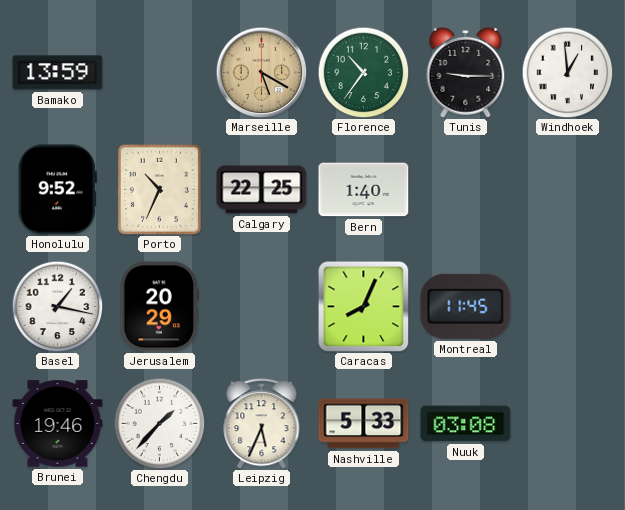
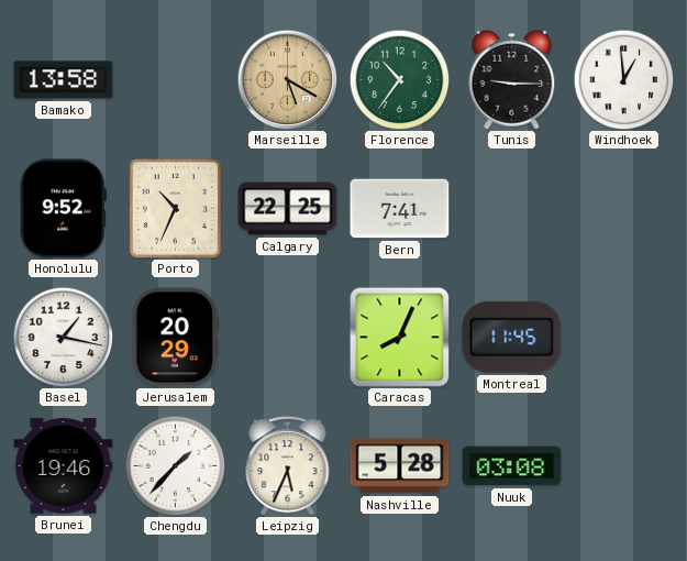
Bamako: 13:59 -> 13:58 (64, 80)
Bern: 1:40 -> 7:41 (400, 209)
Nashville: 5:33 -> 5:28 (400, 466)
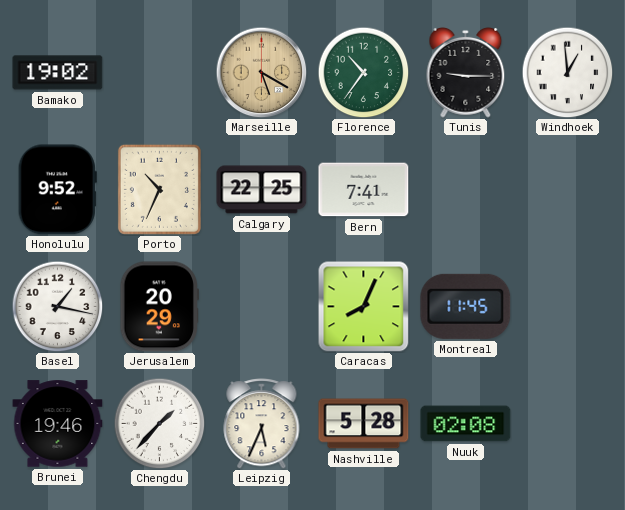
Bamako: 13:58 -> 19:02 (58, 73)
Nuuk: 03:08 -> 02:08 (466, 424)
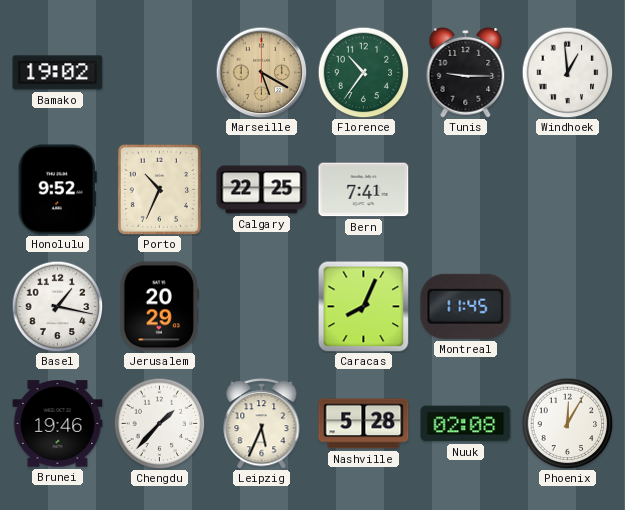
Phoenix: none -> 12:05 (567, 423)
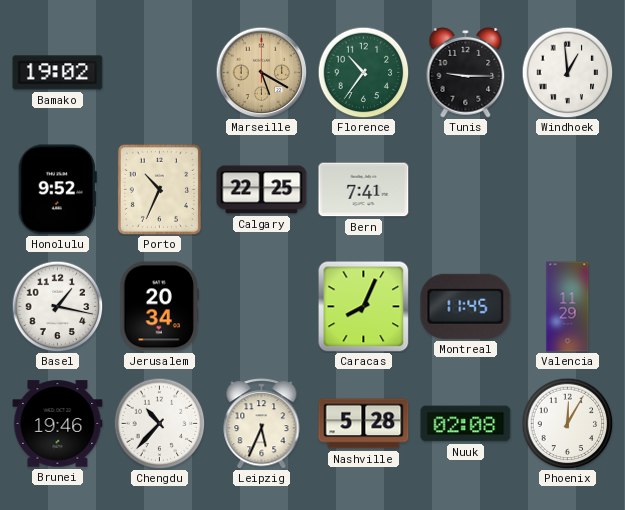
Jerusalem: 20:29 -> 20:34 (160, 307)
Valencia: none -> 11:29 (568, 307)
Chengdu: 1:37 -> 10:37 (159, 423)
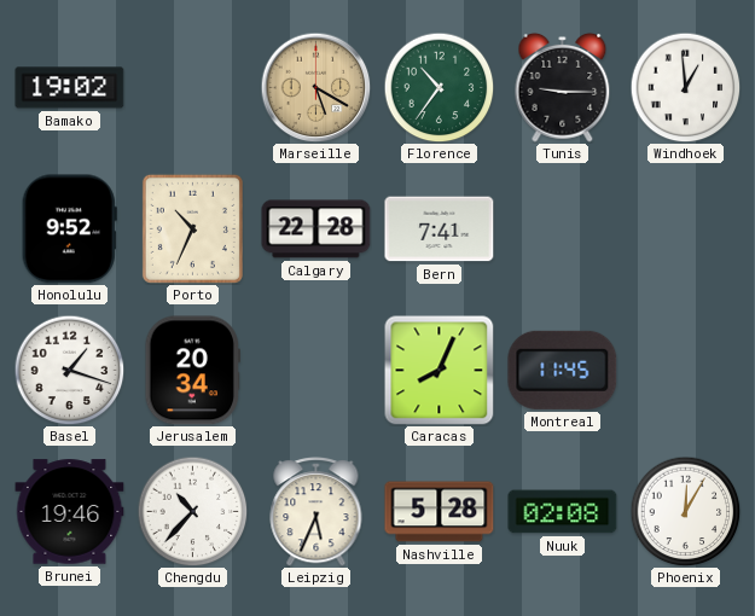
Calgary: 22:25 -> 22:28 (316, 229)
Basel: 1:17 -> 1:18 (69, 370)
Valencia: 11:29 -> none (568, 307)
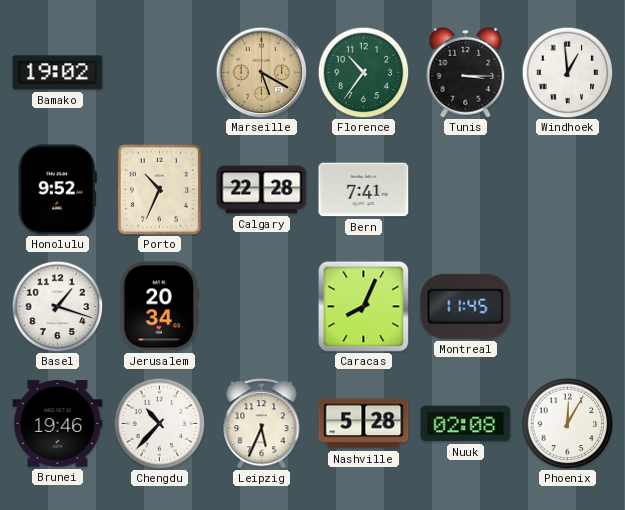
Tunis: 9:15 -> 3:15 (466, 72)
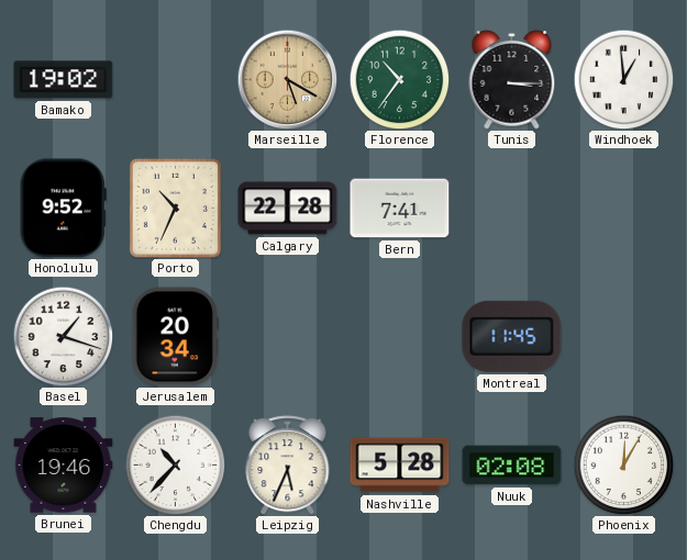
Caracas: 8:04 -> none (363, 306)
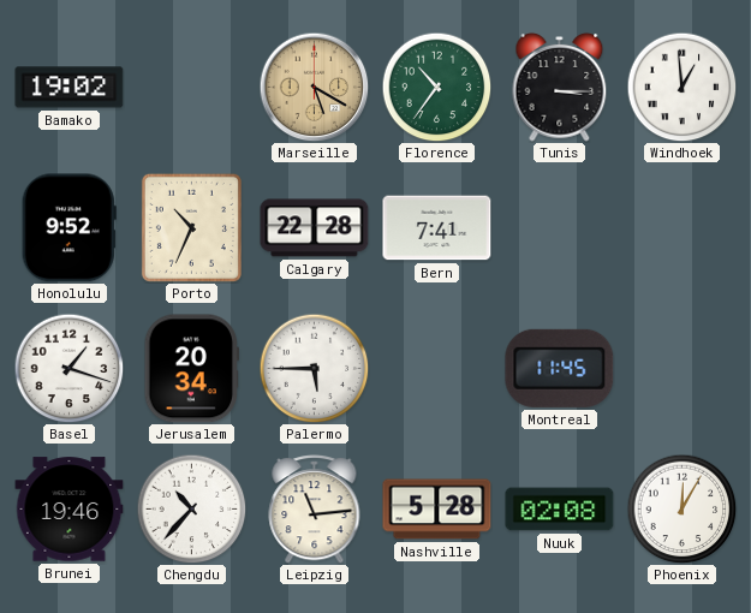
Palermo: none -> 5:45 (314, 368)
Leipzig: 5:34 -> 11:14 (315, 510)
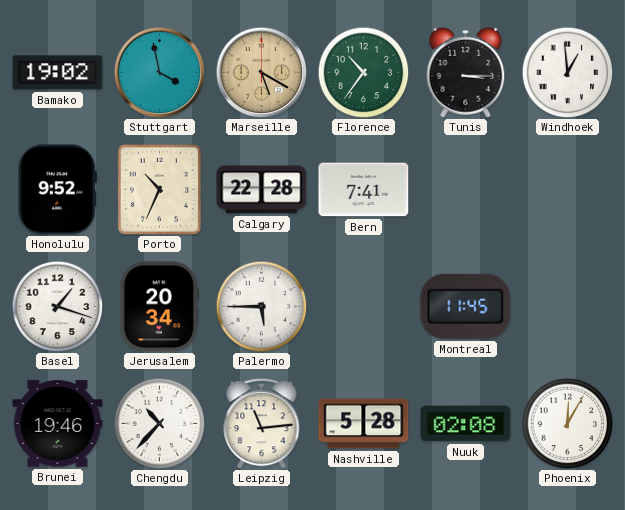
Stuttgart: none -> 3:58 (159, 72)
